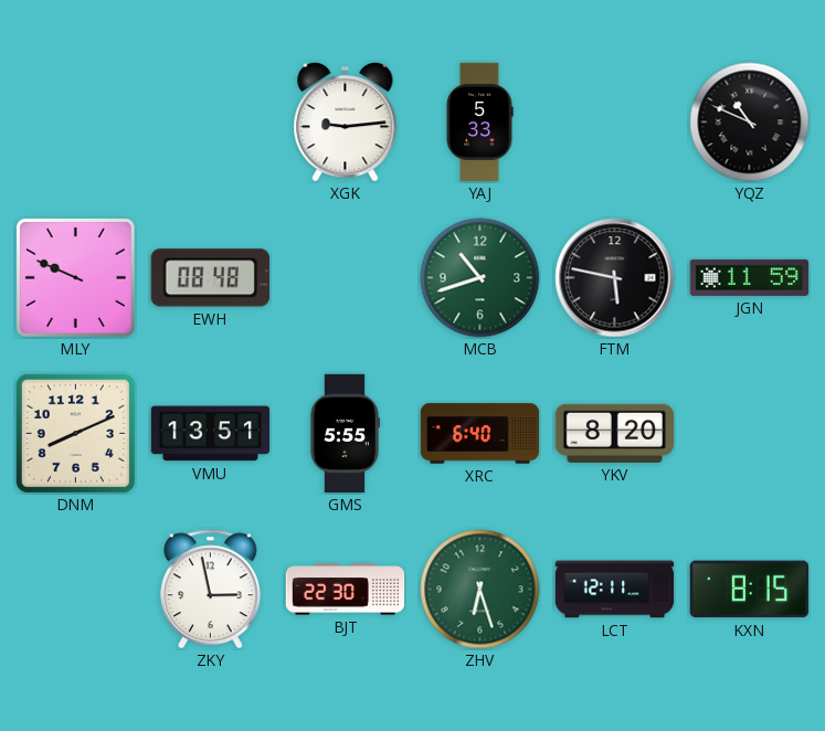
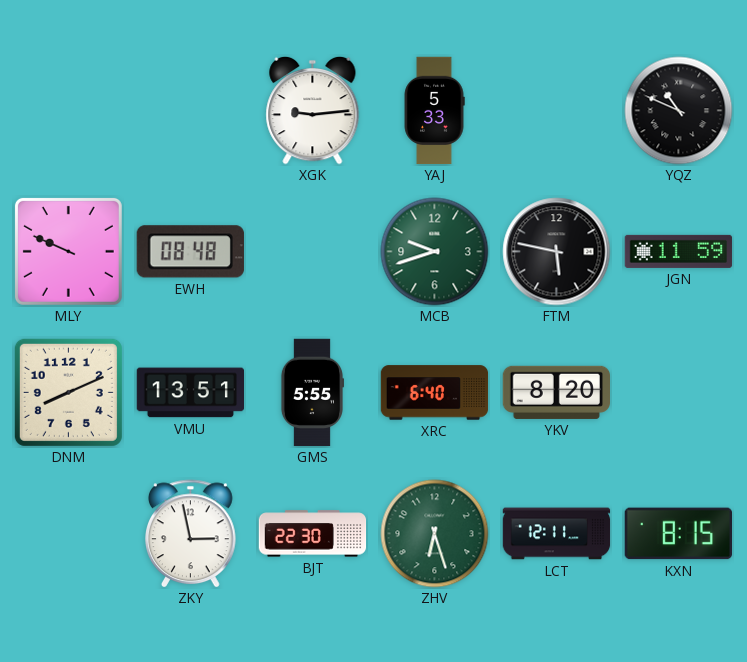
MCB: 10:42 -> 9:42 (435, 252)
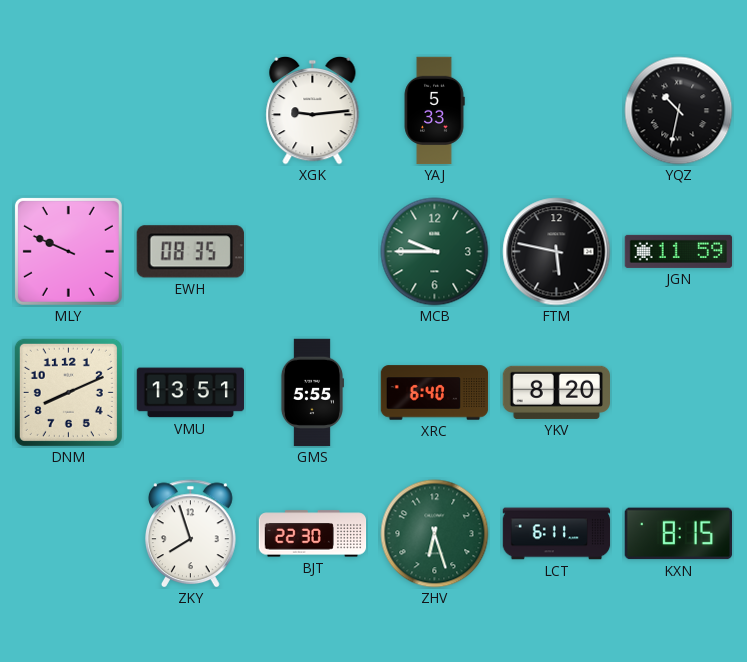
YQZ: 10:49 -> 10:32 (679, 111)
EWH: 08:48 -> 08:35 (190, 252)
MCB: 9:42 -> 9:45 (435, 252)
ZKY: 2:58 -> 7:57 (191, 534)
LCT: 12:11 -> 6:11 (557, 534)
